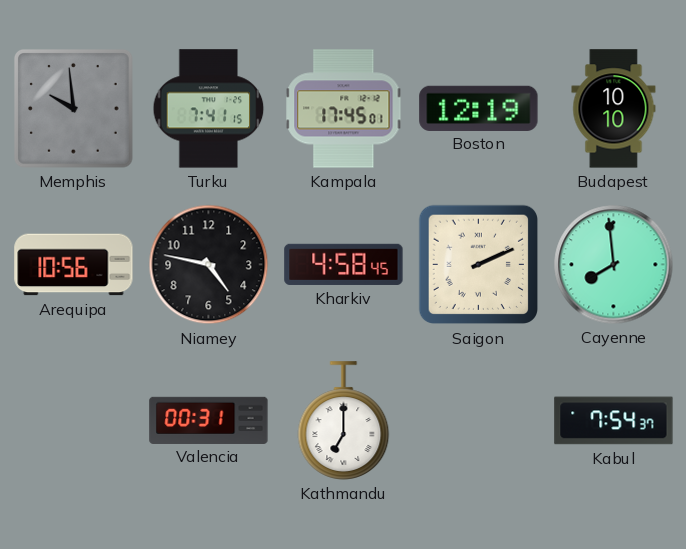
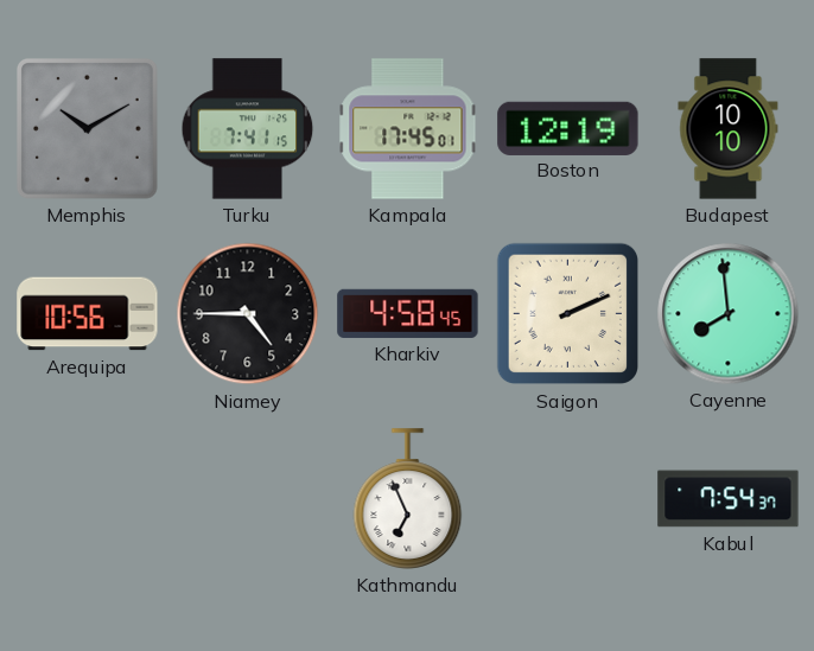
Memphis: 9:59 -> 10:10 (87, 128)
Niamey: 4:47 -> 4:45 (248, 314)
Valencia: 00:31 -> none (209, 420)
Kathmandu: 7:00 -> 6:56 (408, 499)
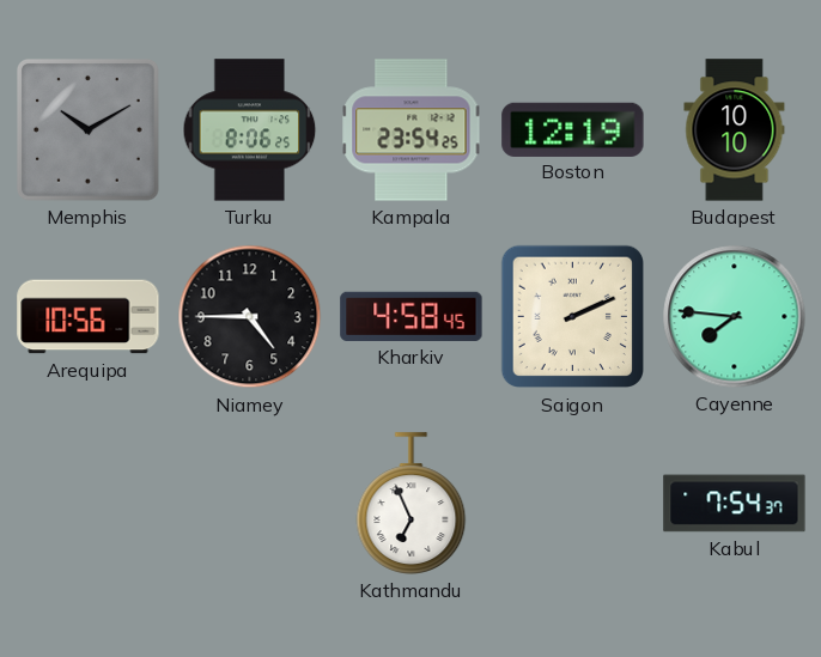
Turku: 7:41 -> 8:06 (250, 130)
Kampala: 17:45 -> 23:54 (412, 130)
Cayenne: 7:59 -> 7:46 (735, 317)
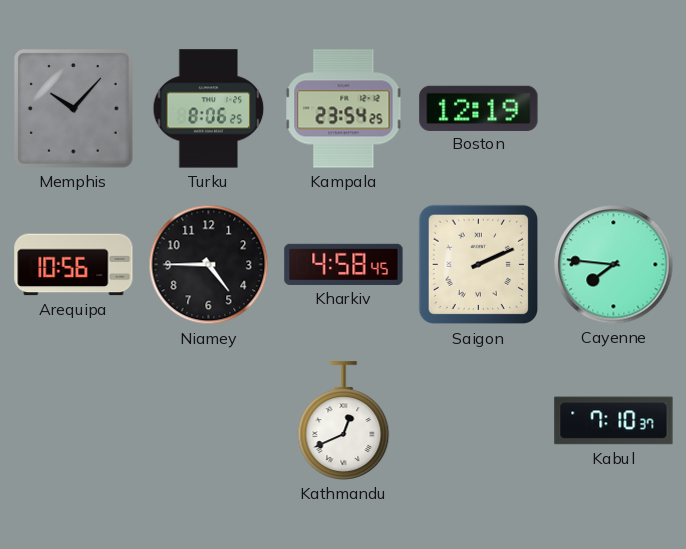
Memphis: 10:10 -> 10:07 (73, 108)
Budapest: 10:10 -> none (735, 130)
Kathmandu: 6:56 -> 12:41 (344, 421)
Kabul: 7:54 -> 7:10 (614, 421)
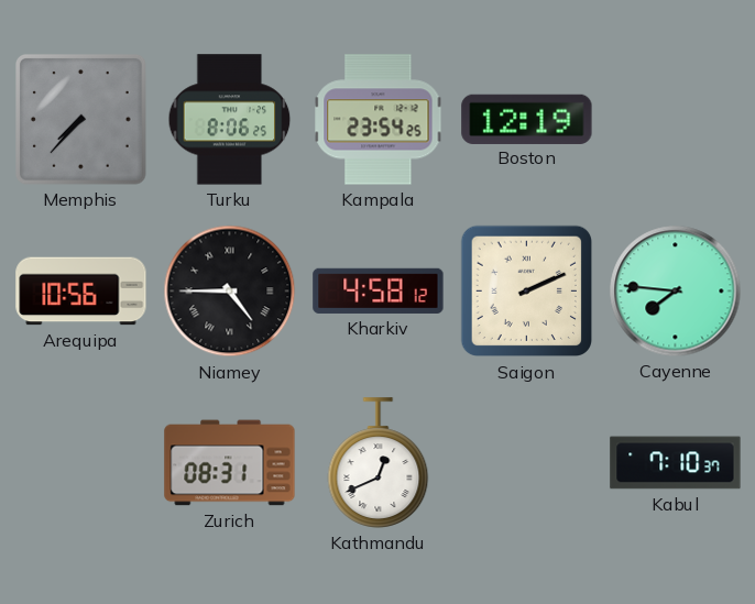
Memphis: 10:07 -> 7:37 (80, 119)
Niamey numerals: Arabic -> Roman (230, 292)
Kharkiv: 4:58:45 -> 4:58:12 (379, 290)
Zurich: none -> 08:31 (230, 463)
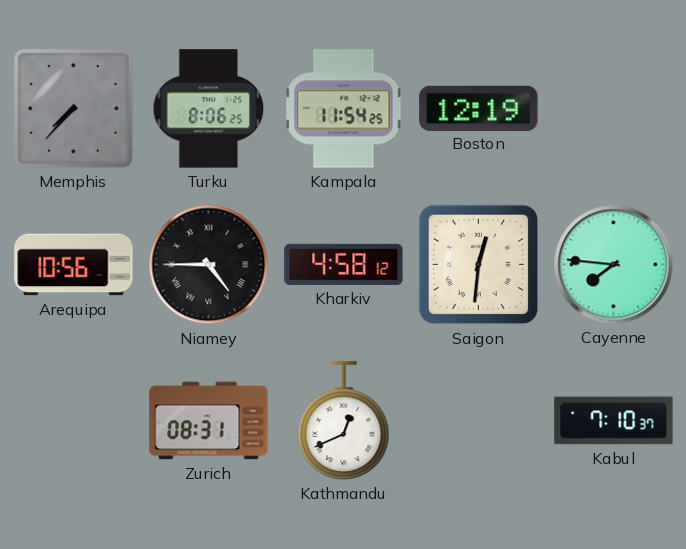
Kampala: 23:54 -> 11:54 (344, 109)
Saigon: 2:11 -> 12:31 (479, 265)
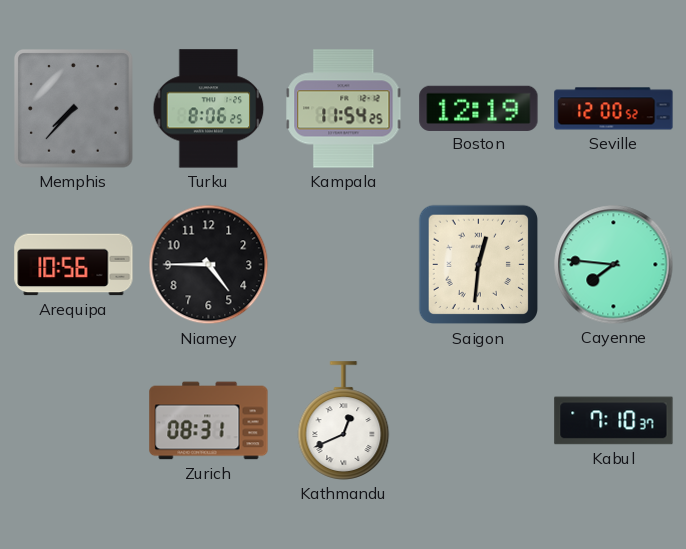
Seville: none -> 12:00 (614, 109)
Niamey numerals: Roman -> Arabic (209, 265)
Kharkiv: 4:58 -> none (344, 264)
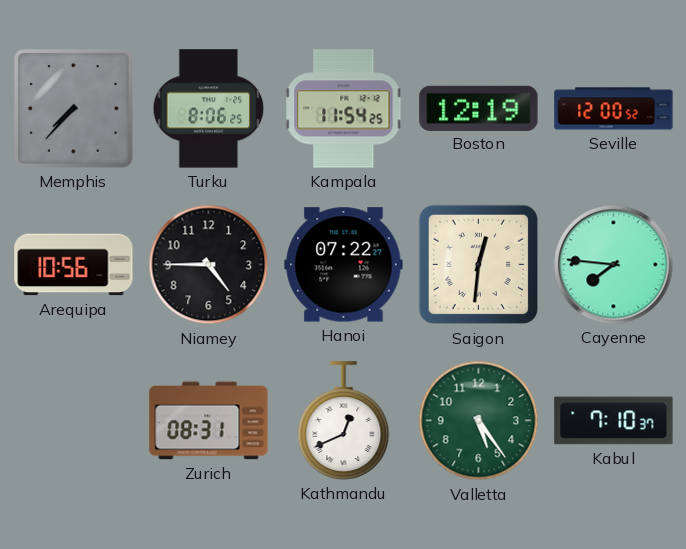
Hanoi: none -> 07:22 (344, 265)
Valletta: none -> 5:24 (479, 421)
